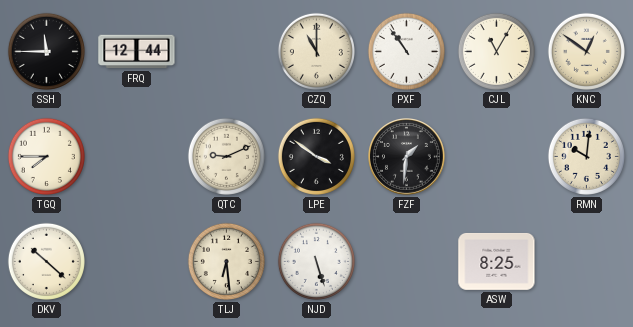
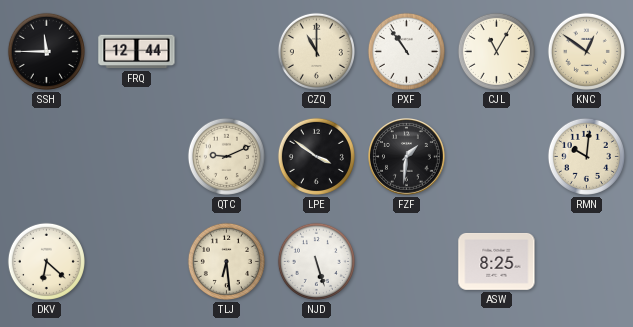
TGQ: 7:45 -> none (46, 156)
DKV: 10:22 -> 6:22 (46, 261)
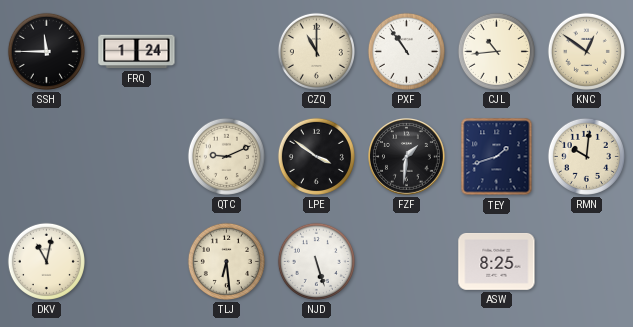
FRQ: 12:44 -> 1:24 (137, 52)
CJL: 11:05 -> 10:44 (496, 51)
TEY: none -> 1:42 (497, 157)
DKV: 6:22 -> 11:02 (46, 261)
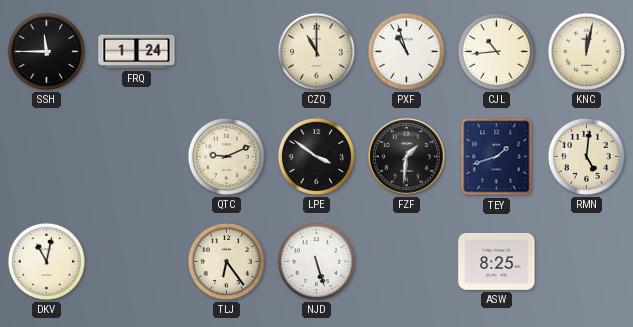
PXF: 10:54 -> 10:57 (406, 51)
KNC: 12:51 -> 12:02 (586, 51)
RMN: 10:01 -> 5:01 (586, 156)
TLJ: 6:29 -> 6:24 (226, 261)
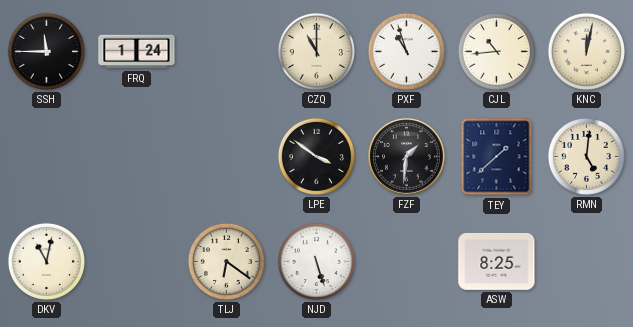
QTC: 9:11 -> none (226, 156)
TEY: 1:42 -> 1:38 (497, 157)
TLJ: 6:24 -> 6:21 (226, 261)
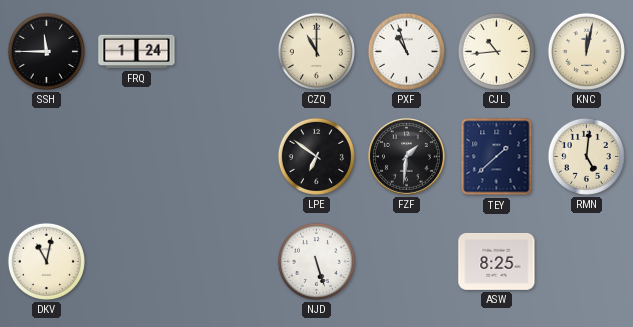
LPE: 3:51 -> 6:51 (316, 156)
TLJ: 6:21 -> none (226, 261)
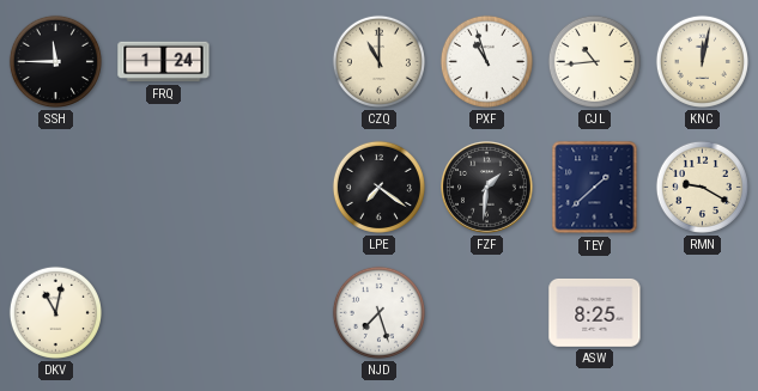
LPE: 6:51 -> 7:21 (378, 187)
RMN: 5:01 -> 9:20 (702, 187)
NJD: 5:27 -> 7:27 (378, 312)
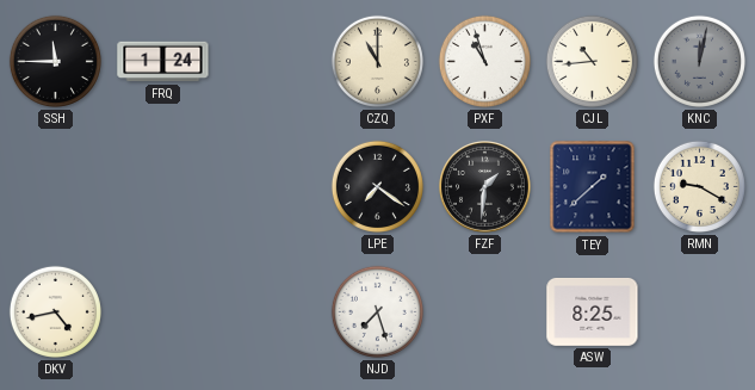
KNC dial: cream -> grey (699, 61)
DKV: 11:02 -> 4:43 (55, 311)
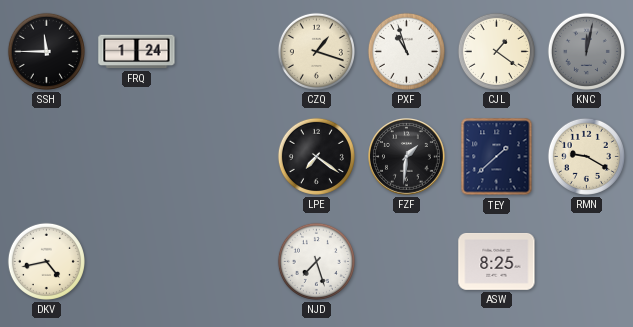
CZQ: 11:00 -> 1:18 (316, 51)
CJL: 10:44 -> 1:21 (496, 51)
